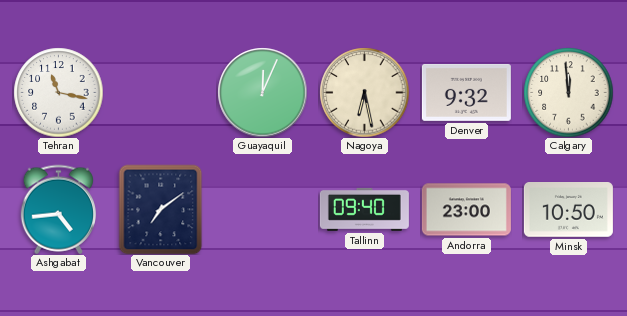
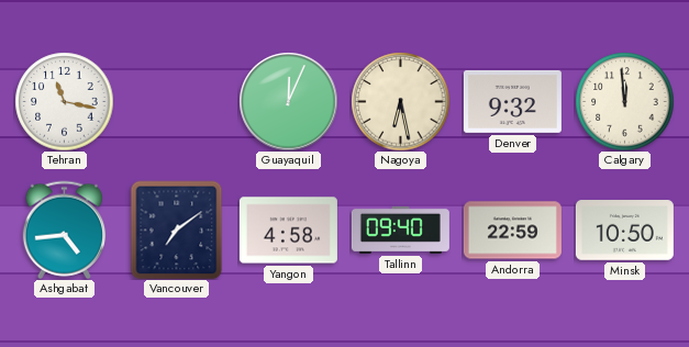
Yangon: none -> 4:58 (288, 231)
Andorra: 23:00 -> 22:59 (512, 231)
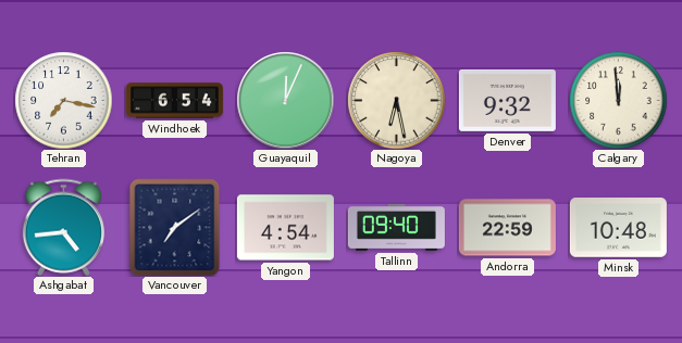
Tehran: 11:17 -> 7:17 (63, 100)
Windhoek: none -> 6:54 (174, 101)
Yangon: 4:58 -> 4:54 (285, 228)
Minsk: 10:50 -> 10:48 (618, 228)
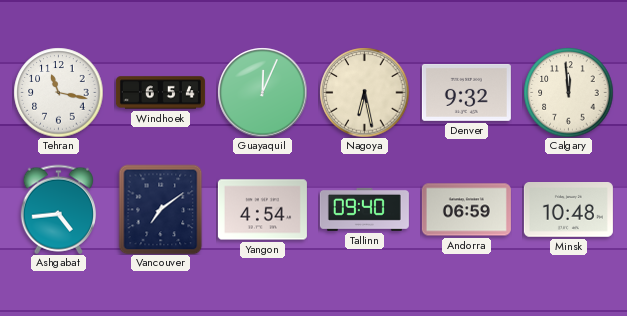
Tehran: 7:17 -> 11:17 (58, 92)
Andorra: 22:59 -> 06:59 (466, 210)
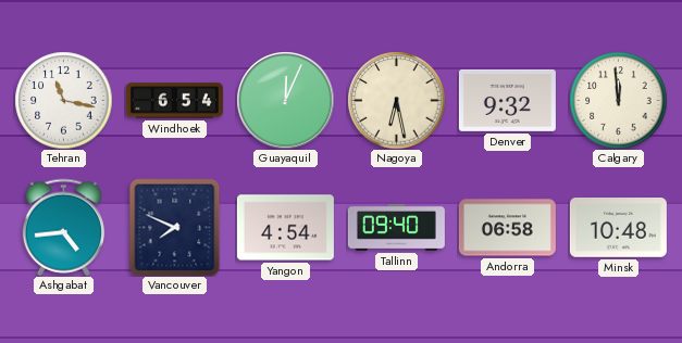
Vancouver: 7:09 -> 7:49 (175, 227)
Andorra: 06:59 -> 06:58 (507, 228)
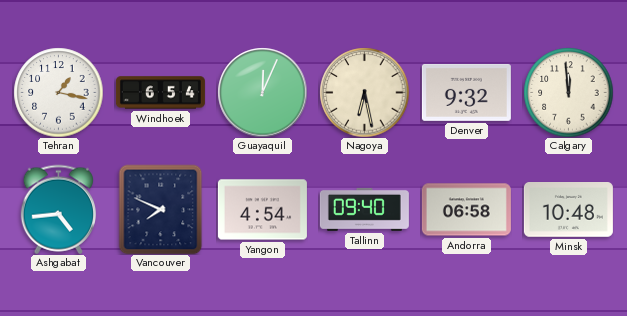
Tehran: 11:17 -> 1:17 (58, 92)
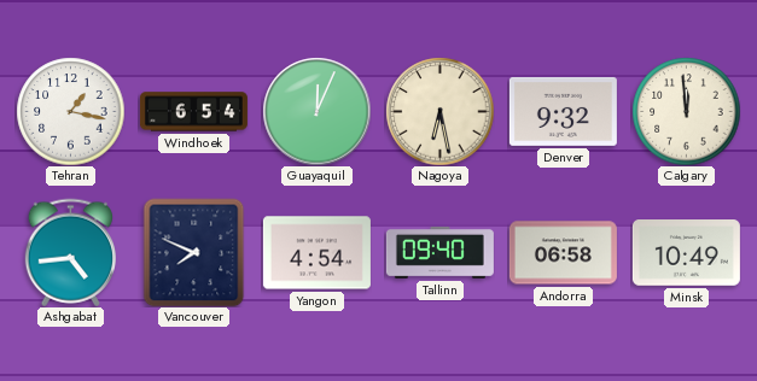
Minsk: 10:48 -> 10:49 (686, 253)
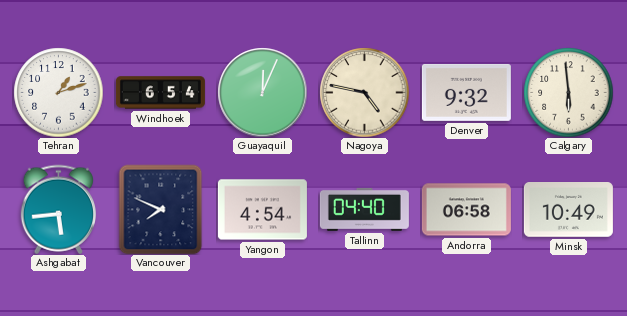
Tehran: 1:17 -> 1:12 (58, 92)
Nagoya: 6:28 -> 4:47 (364, 92)
Calgary: 11:59 -> 5:59 (568, 92)
Ashgabat: 4:44 -> 5:44 (58, 209)
Tallinn: 09:40 -> 04:40 (364, 209)
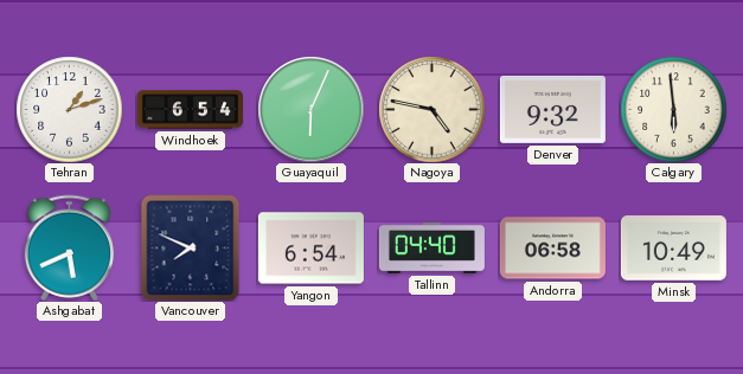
Guayaquil: 12:04 -> 6:04 (310, 109)
Ashgabat: 5:44 -> 5:41 (69, 247)
Yangon: 4:54 -> 6:54 (310, 249)
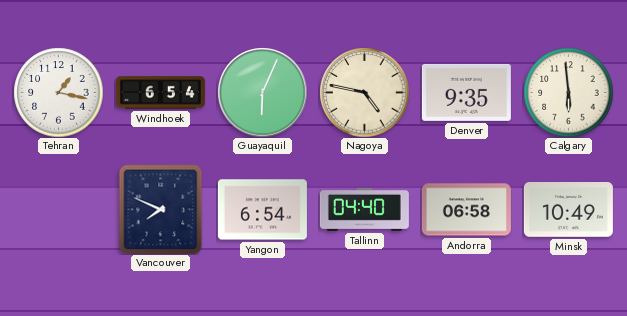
Tehran: 1:12 -> 1:17 (58, 92)
Denver: 9:32 -> 9:35 (466, 92)
Ashgabat: 5:41 -> none (69, 247)
